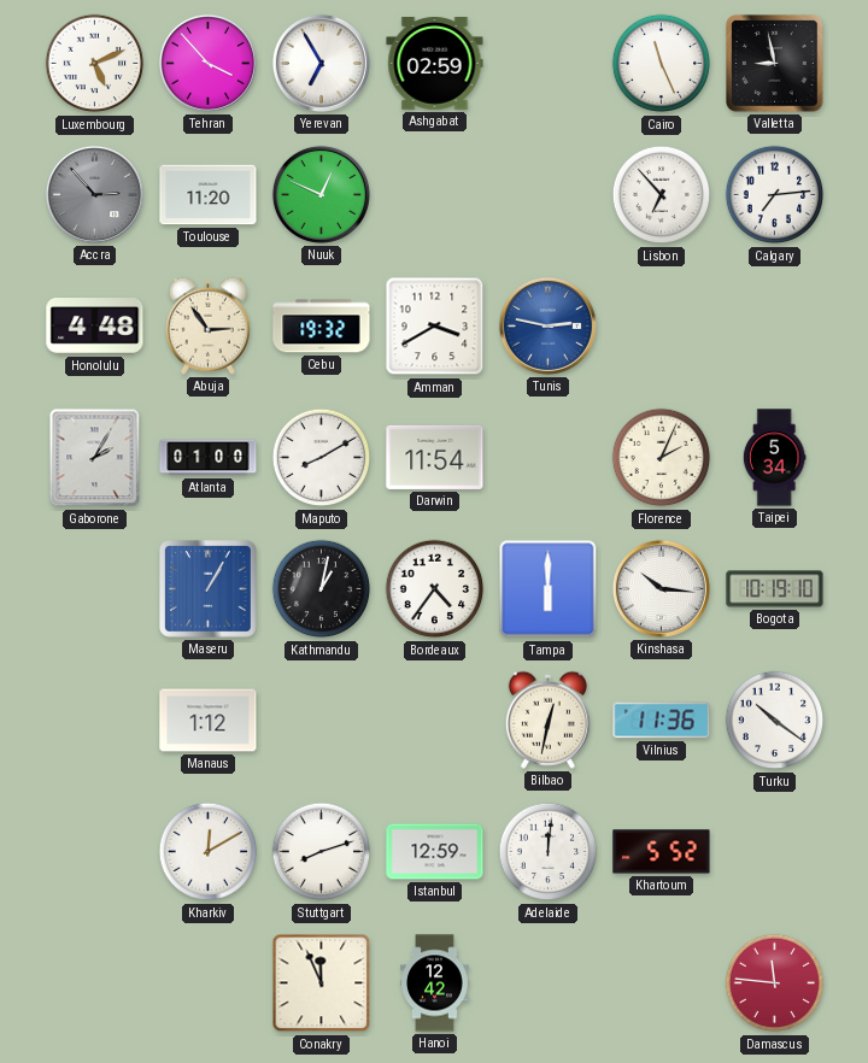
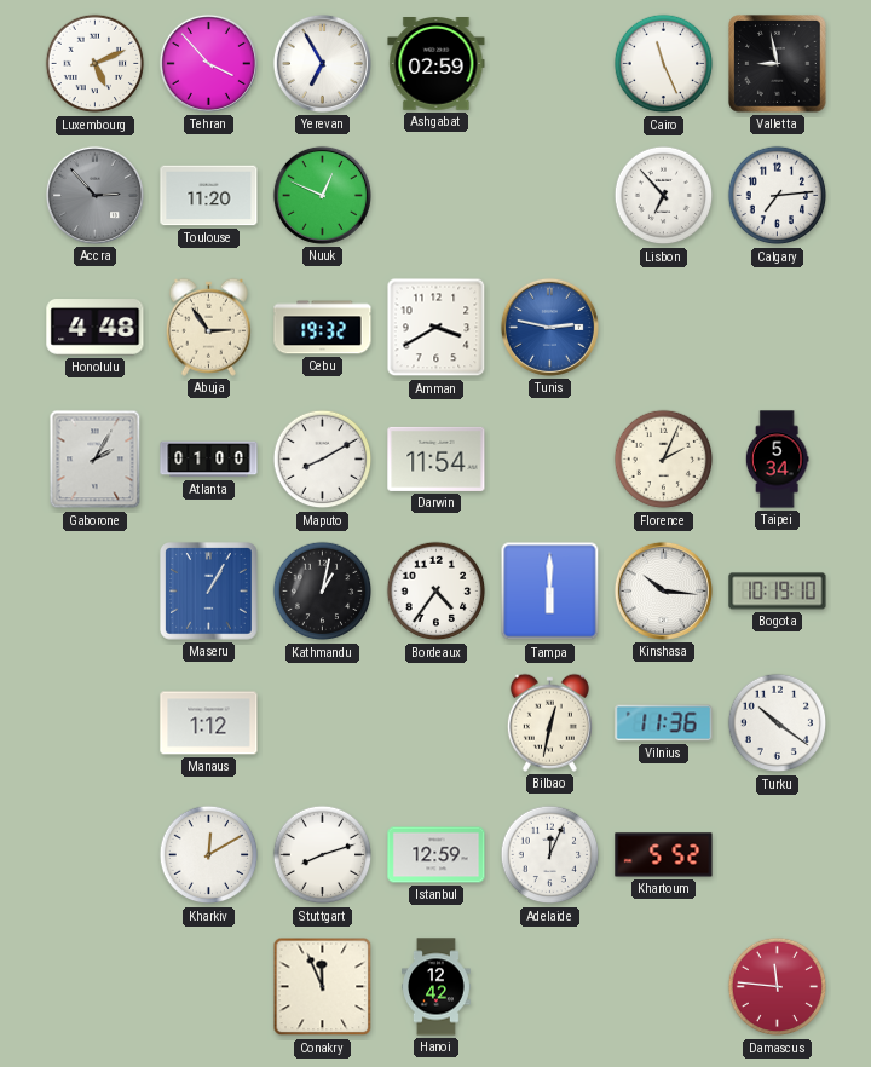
Adelaide: 12:01 -> 12:04 (550, 855)
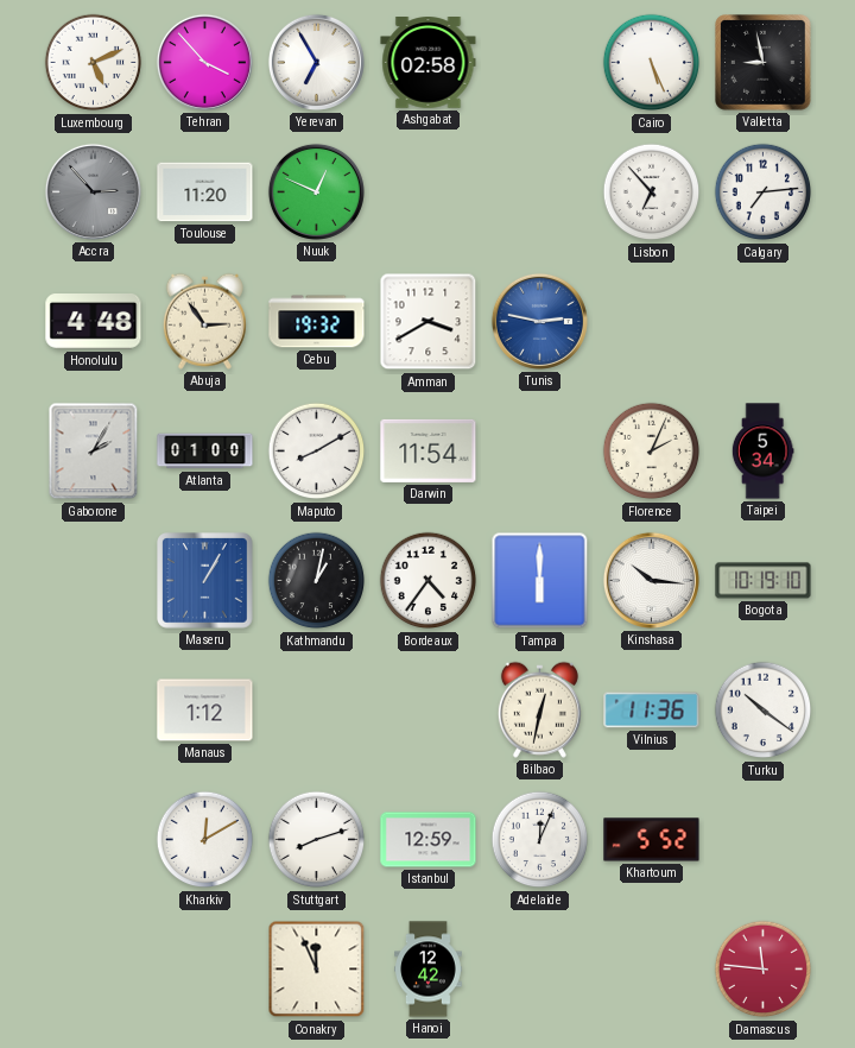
Ashgabat: 02:59 -> 02:58 (429, 63)
Cairo: 11:26 -> 5:26 (652, 63)
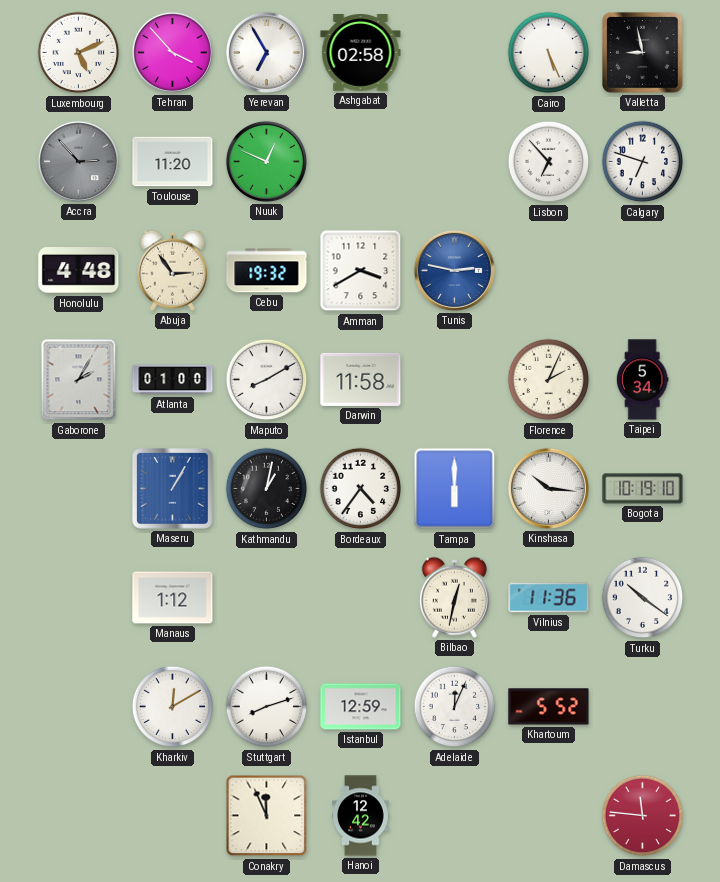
Calgary: 7:14 -> 6:48 (643, 162)
Darwin: 11:54 -> 11:58 (361, 379)
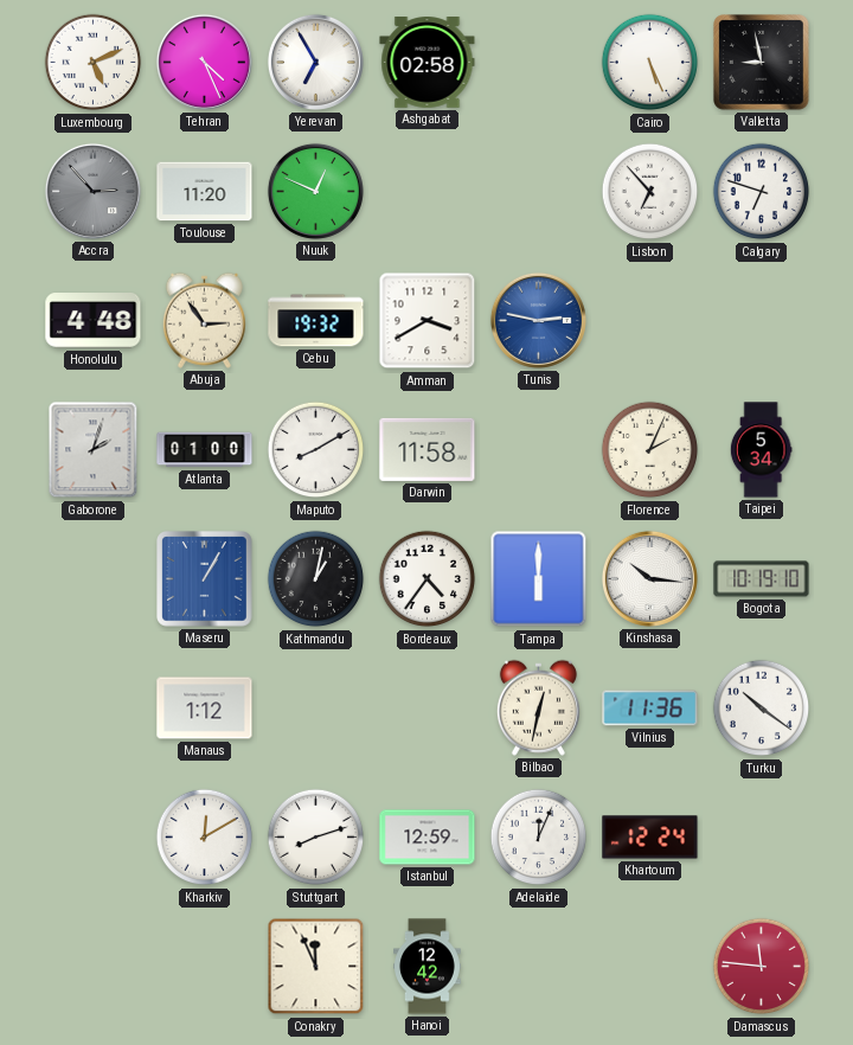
Tehran: 3:53 -> 4:26 (204, 62)
Gaborone: 2:05 -> 2:03 (94, 450)
Khartoum: 5:52 -> 12:24 (650, 838)
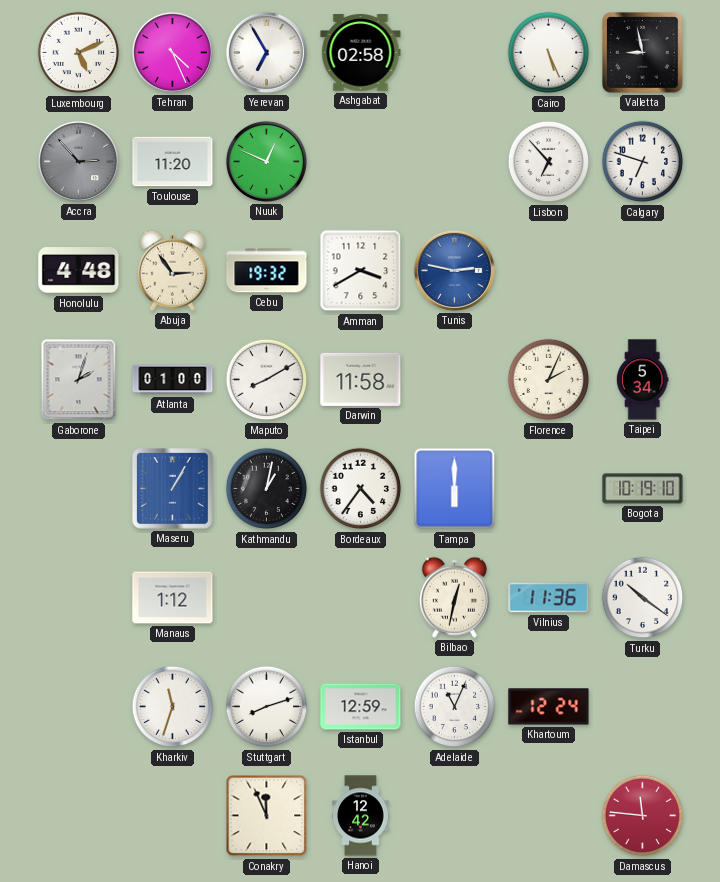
Kinshasa: 10:16 -> none (649, 578)
Kharkiv: 12:10 -> 11:33 (173, 707)
Adelaide: 12:04 -> 11:04 (455, 707)
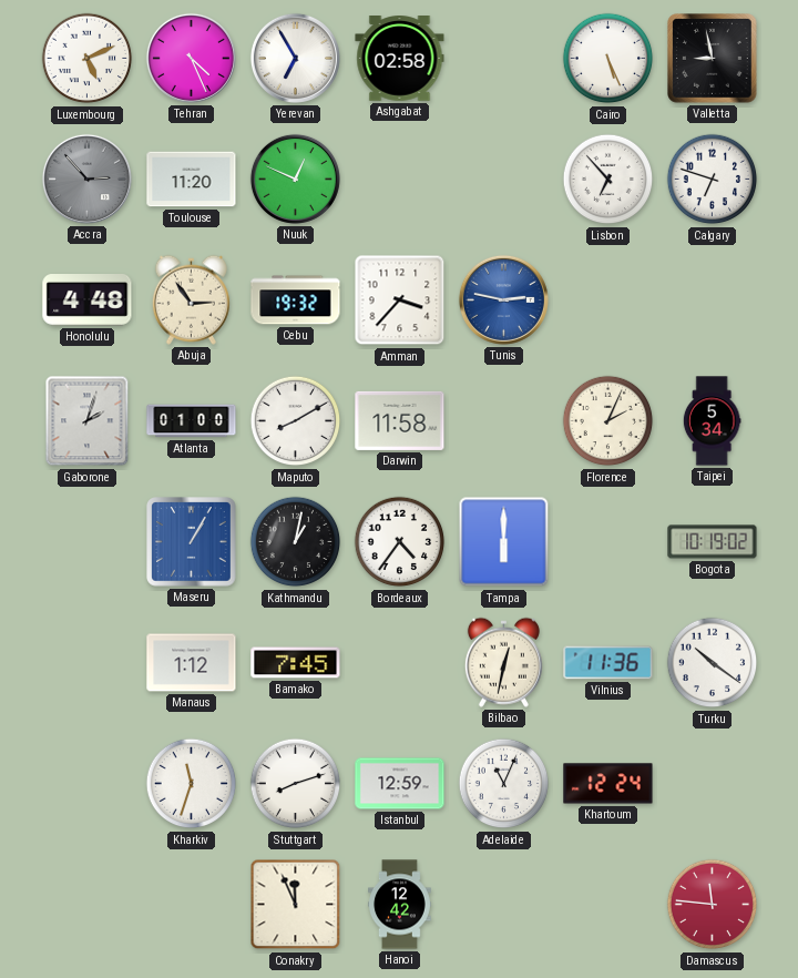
Amman: 3:40 -> 3:37 (400, 300)
Bogota: 10:19:10 -> 10:19:02 (713, 542)
Bamako: none -> 7:45 (296, 663)
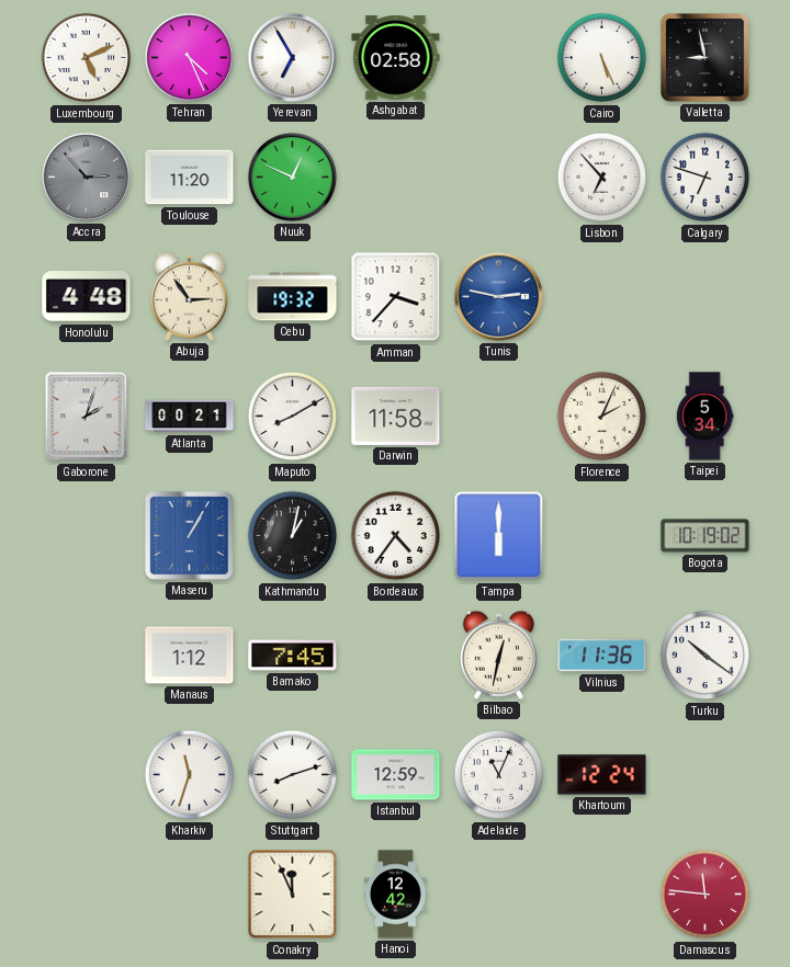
Atlanta: 01:00 -> 00:21 (190, 417)
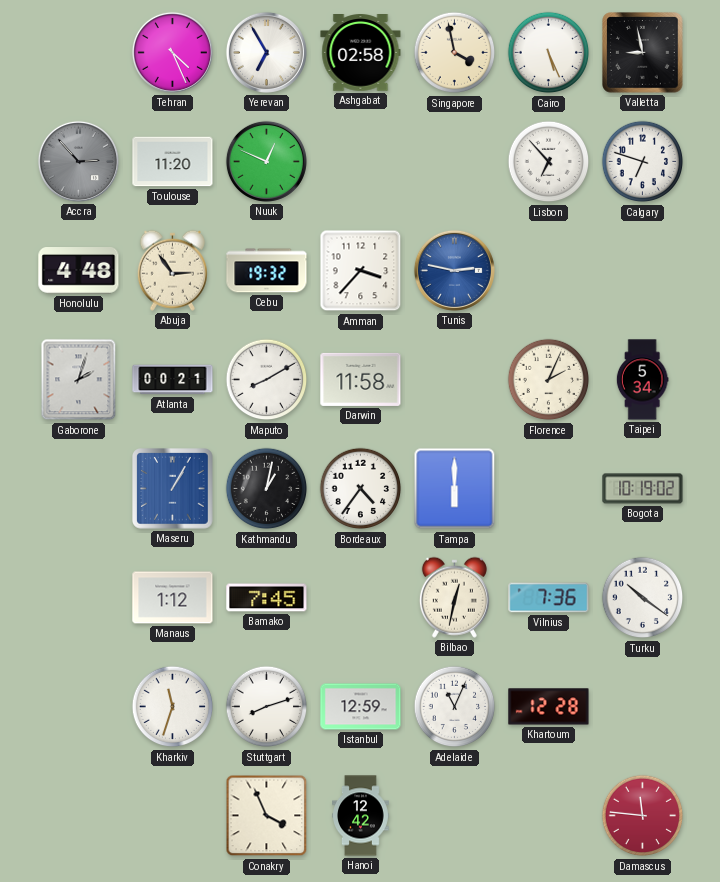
Luxembourg: 5:11 -> none (87, 58)
Singapore: none -> 3:58 (455, 53)
Vilnius: 11:36 -> 7:36 (549, 598)
Khartoum: 12:24 -> 12:28 (549, 707)
Conakry: 11:56 -> 3:56 (267, 816)
